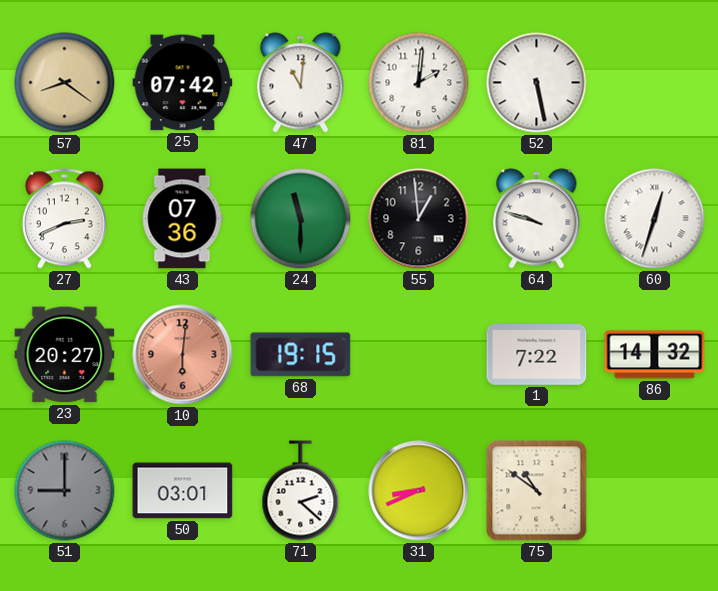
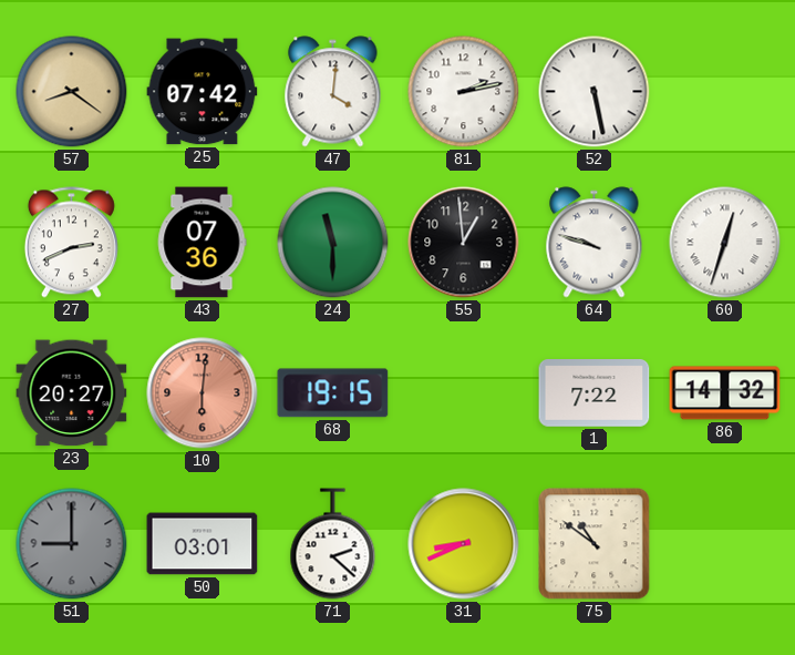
47: 11:01 -> 4:01 (333, 92)
81: 2:01 -> 2:13 (464, 92)
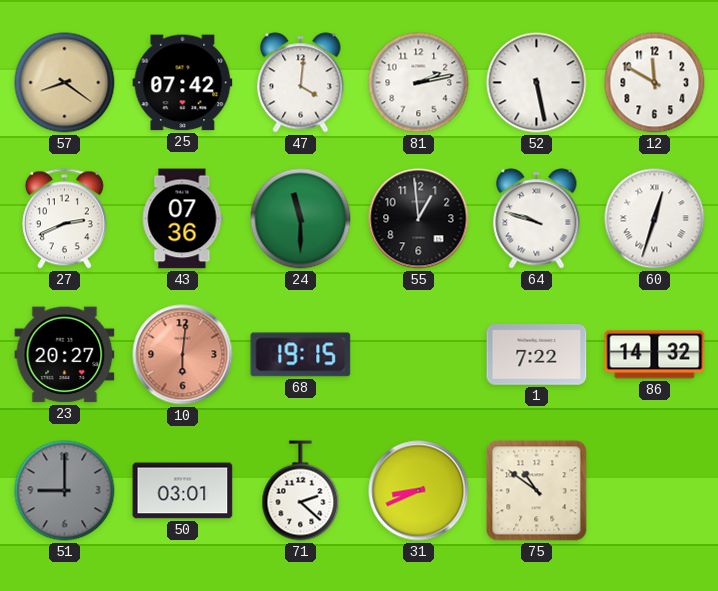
12: none -> 11:50 (655, 83)
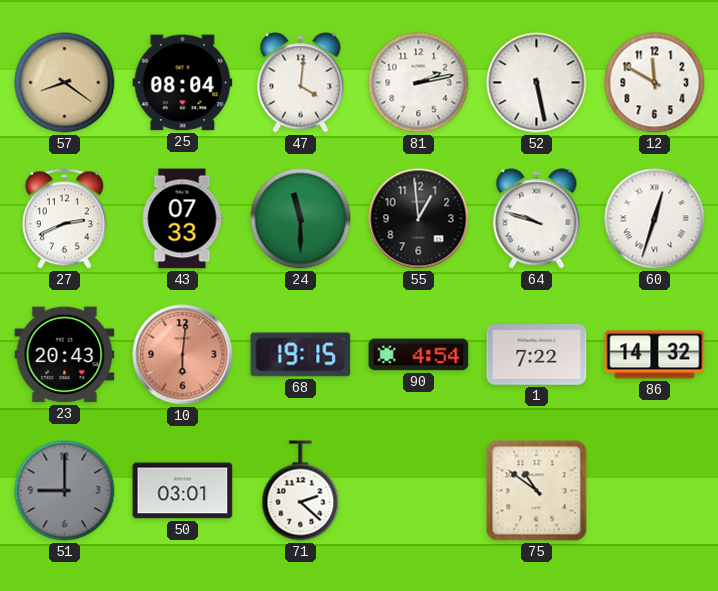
25: 07:42 -> 08:04 (183, 83)
43: 07:36 -> 07:33 (182, 219)
23: 20:27 -> 20:43 (65, 355)
90: none -> 4:54 (419, 355)
31: 8:41 -> none (419, 491)
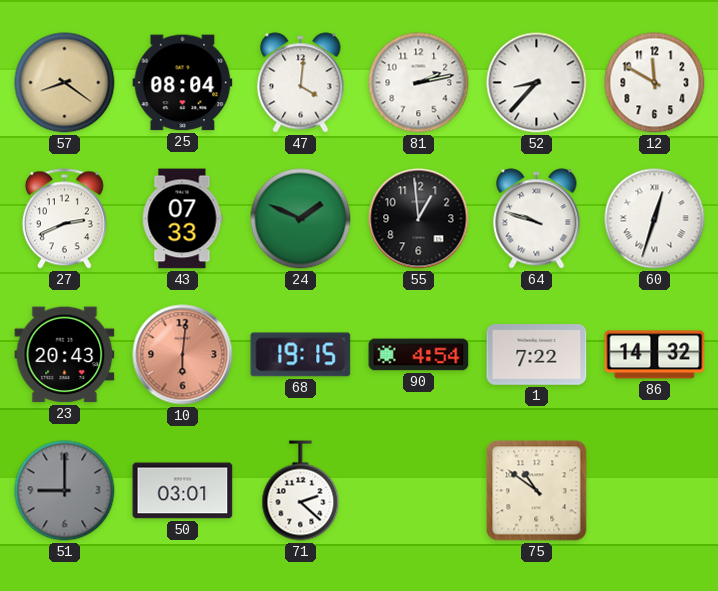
52: 5:28 -> 8:37 (537, 83)
24: 11:30 -> 1:49 (301, 219)
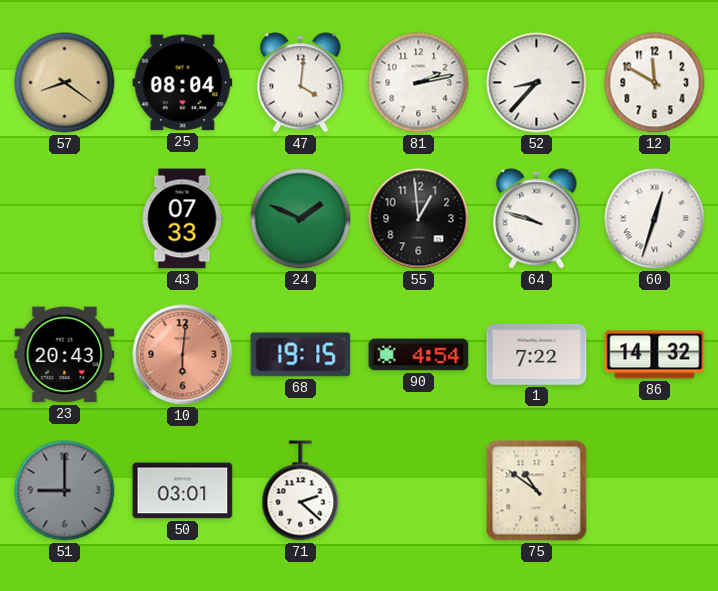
27: 2:41 -> none (64, 219)
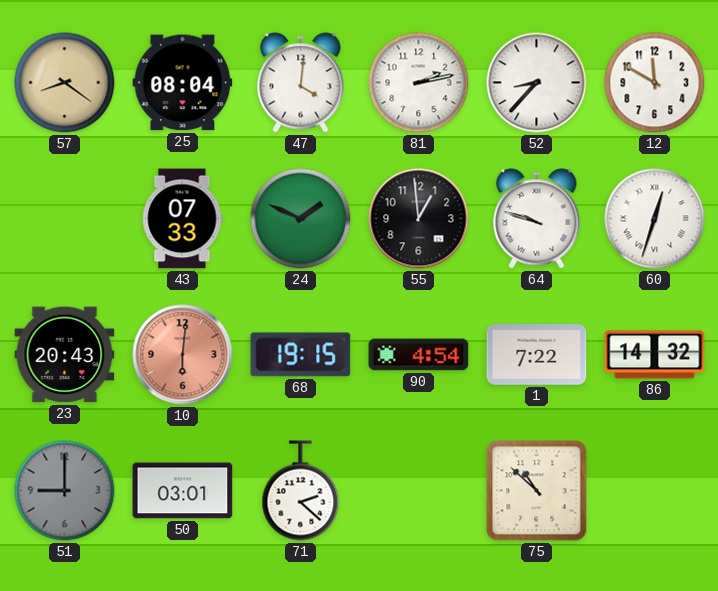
75: 10:51 -> 10:52 (537, 491)
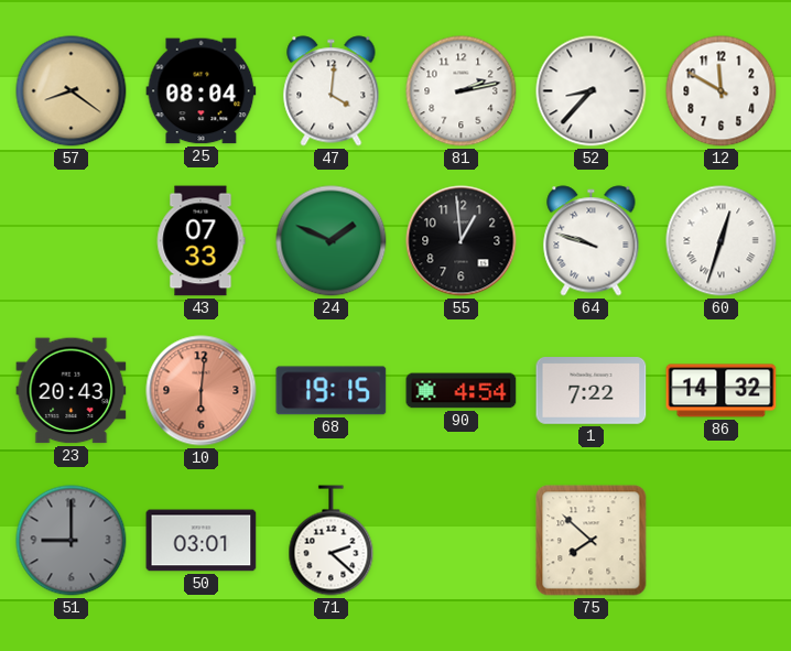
75: 10:52 -> 7:52 (592, 541)
